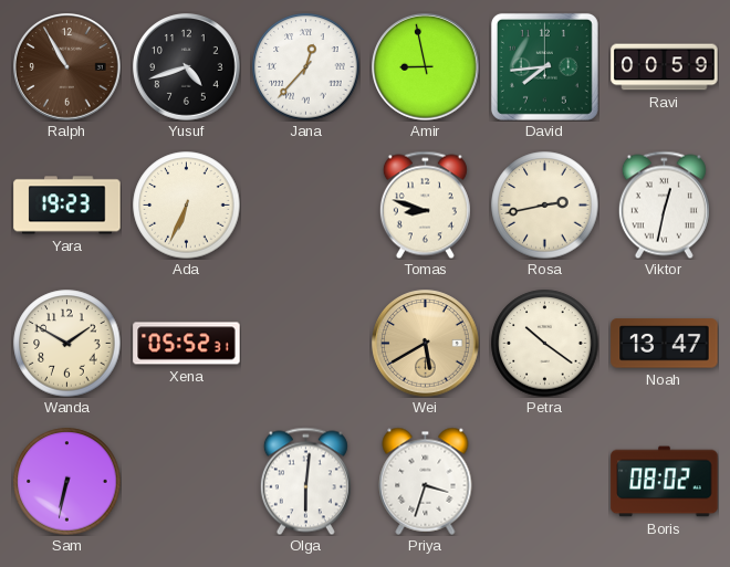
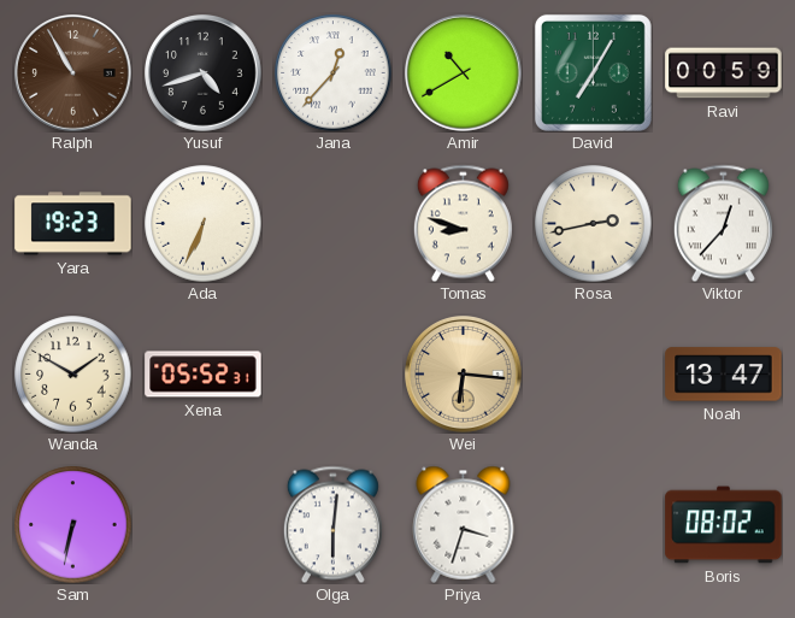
Amir: 8:58 -> 10:40 (464, 73)
David: 7:44 -> 7:05 (593, 72)
Viktor: 12:32 -> 12:37 (723, 223)
Wei: 5:40 -> 6:16 (464, 375)
Petra: 10:21 -> none (545, 344)
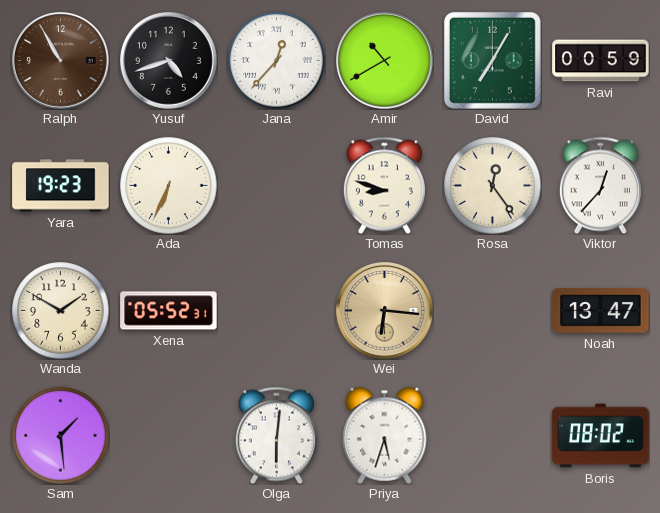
Rosa: 2:43 -> 12:24 (493, 186)
Sam: 6:32 -> 1:29 (61, 436)
Priya: 3:33 -> 5:33 (385, 435)
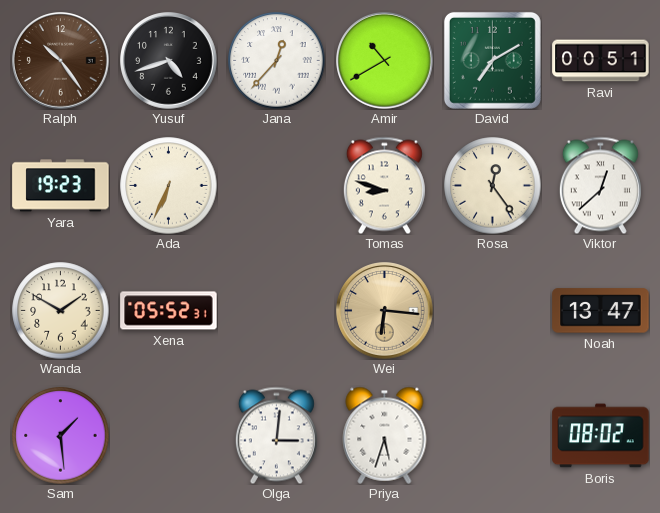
Ralph: 10:55 -> 10:24 (61, 61)
David: 7:05 -> 7:10 (492, 60)
Ravi: 00:59 -> 00:51 (601, 61)
Viktor: 12:37 -> 12:38 (600, 185)
Olga: 6:01 -> 3:01 (276, 435)
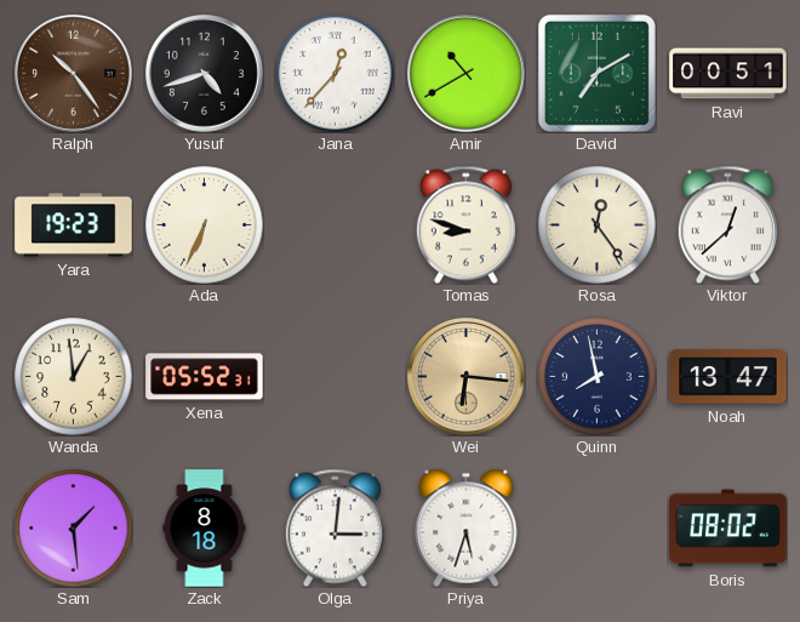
Wanda: 1:50 -> 12:59 (74, 377)
Quinn: none -> 7:58 (598, 377)
Zack: none -> 8:18 (205, 529)
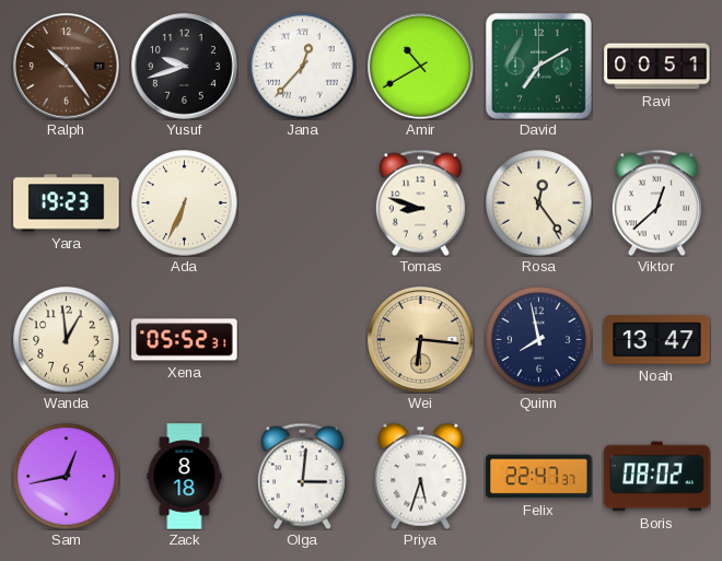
Yusuf: 4:42 -> 9:42 (185, 67)
Sam: 1:29 -> 12:43 (67, 477)
Felix: none -> 22:47 (539, 477)
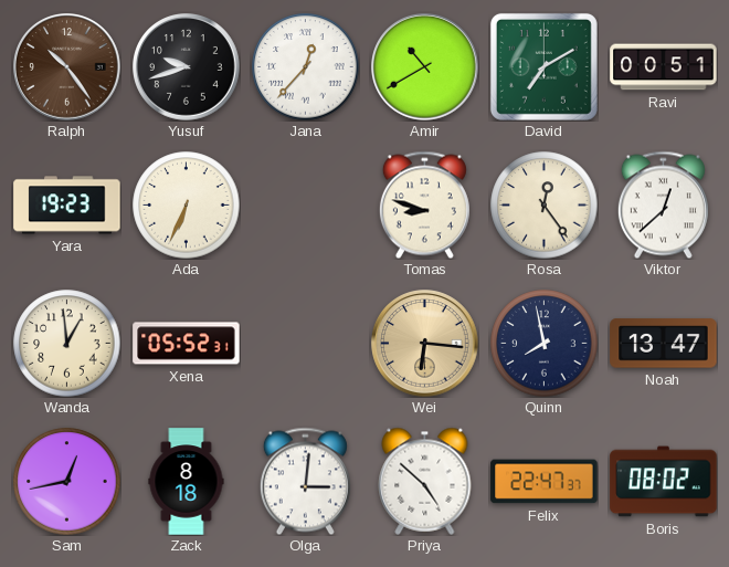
Priya: 5:33 -> 4:52 (425, 481)
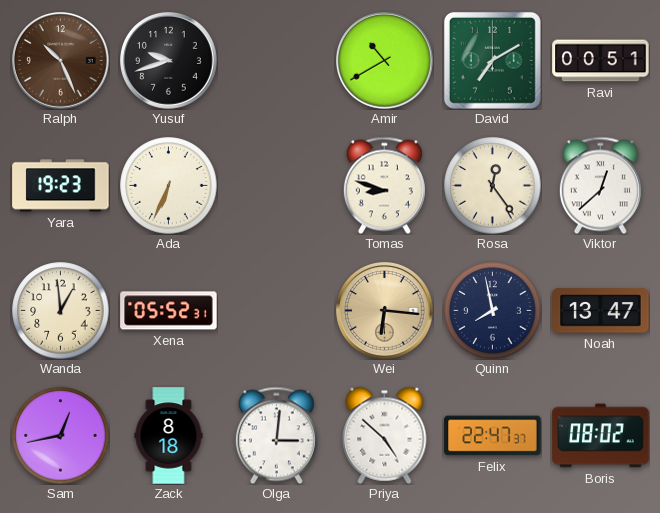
Ralph: 10:24 -> 10:26 (61, 61)
Jana: 12:37 -> none (306, 67)
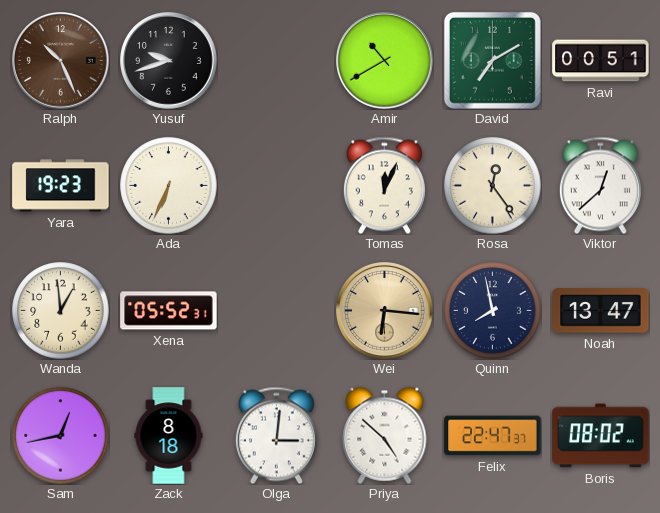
Tomas: 8:48 -> 12:04 (384, 185)
